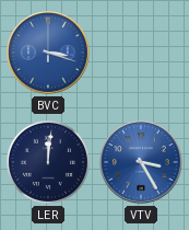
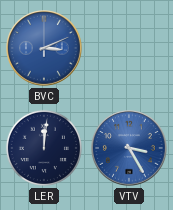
BVC: 3:18 -> 3:11 (45, 49)
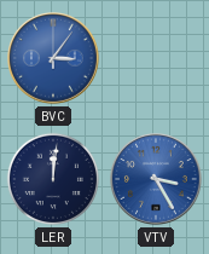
BVC: 3:11 -> 3:06 (54, 59)
